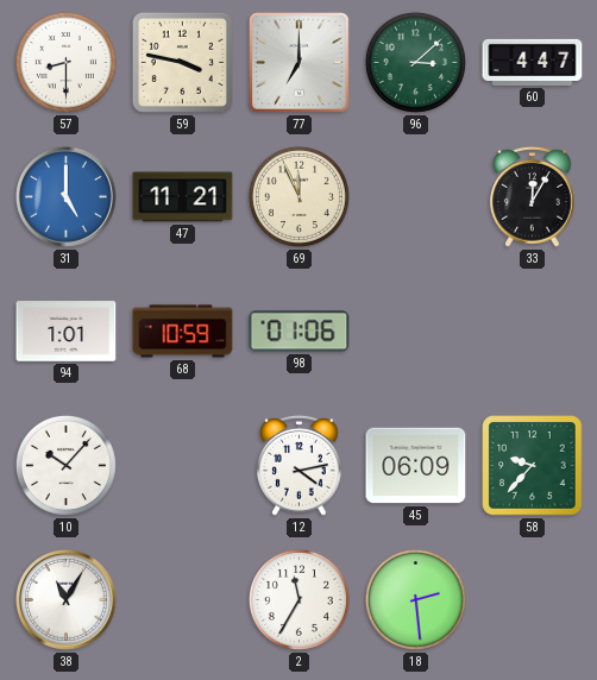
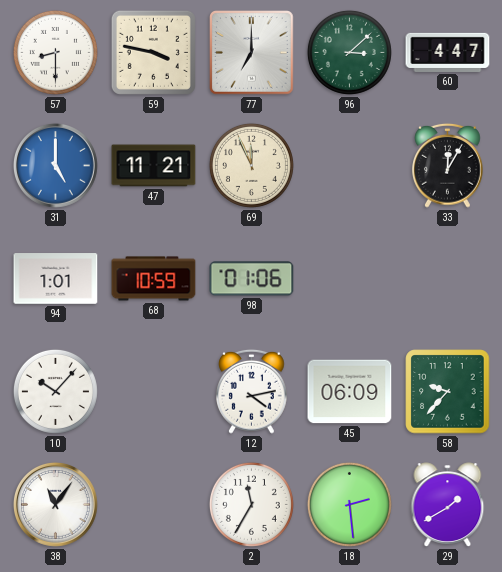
38: 11:05 -> 11:06 (56, 505)
29: none -> 1:40 (448, 505)
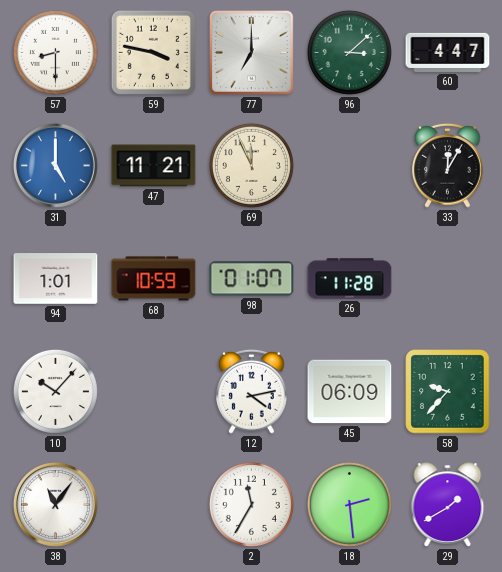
98: 01:06 -> 01:07 (252, 279)
26: none -> 11:28 (350, 279)
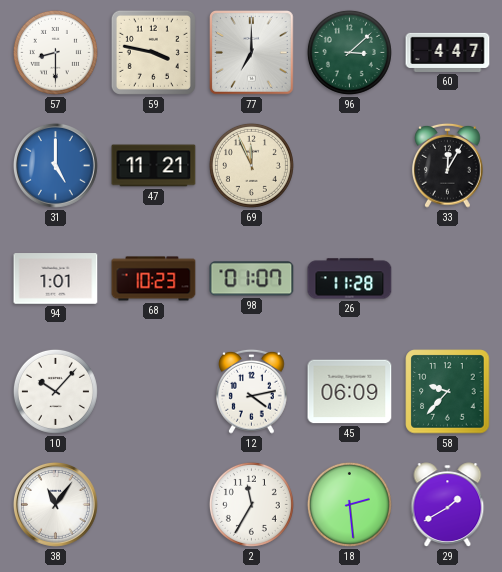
68: 10:59 -> 10:23 (154, 279)
